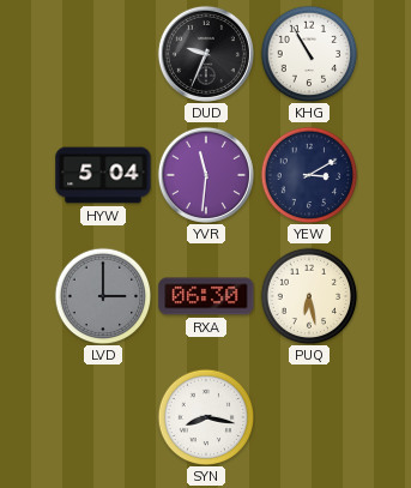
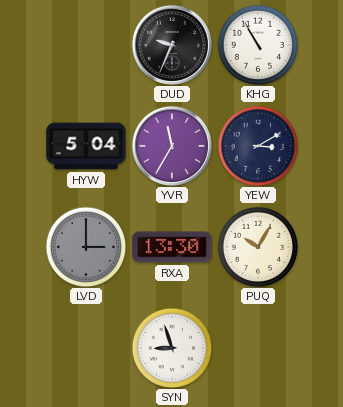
YVR: 11:31 -> 11:35 (172, 146)
RXA: 06:30 -> 13:30 (172, 247)
PUQ: 6:28 -> 10:05 (258, 247)
SYN: 8:17 -> 8:57 (172, 348)
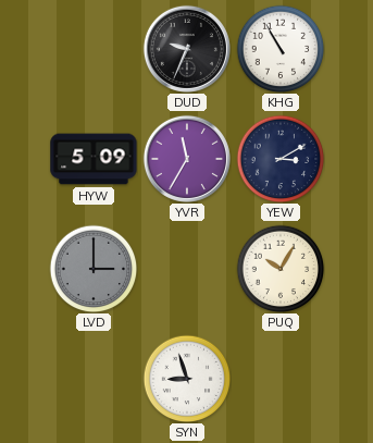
HYW: 5:04 -> 5:09 (94, 159)
RXA: 13:30 -> none (172, 247)
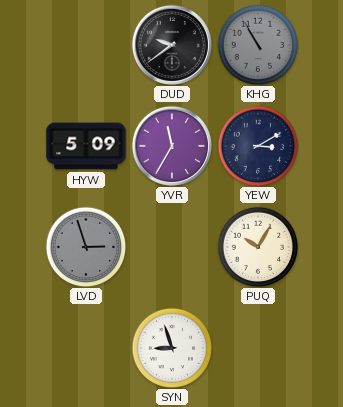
DUD: 9:34 -> 9:39 (172, 45)
KHG dial: white -> grey (258, 45)
LVD: 3:00 -> 2:57 (86, 247)
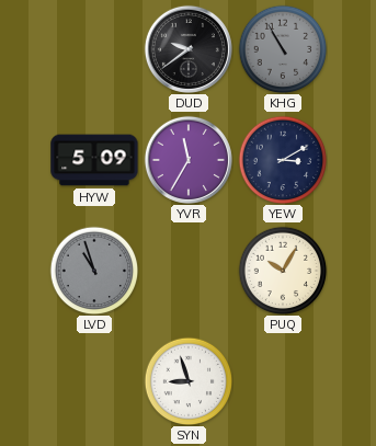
LVD: 2:57 -> 10:57 (94, 271)
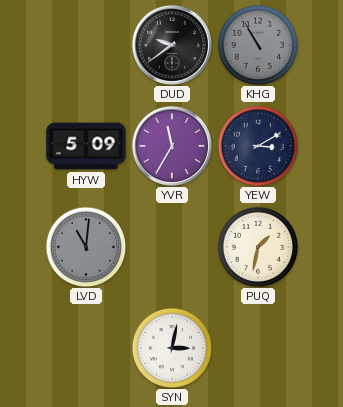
LVD: 10:57 -> 11:01 (86, 247)
PUQ: 10:05 -> 1:32 (258, 247)
SYN: 8:57 -> 3:02 (172, 348)
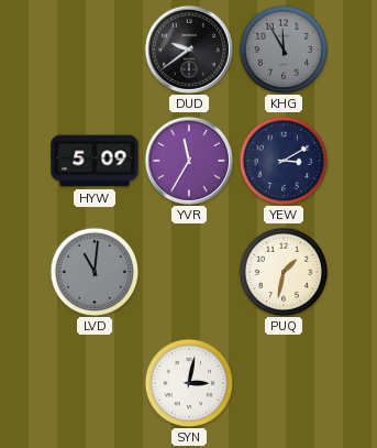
KHG: 10:55 -> 11:55 (284, 50)
